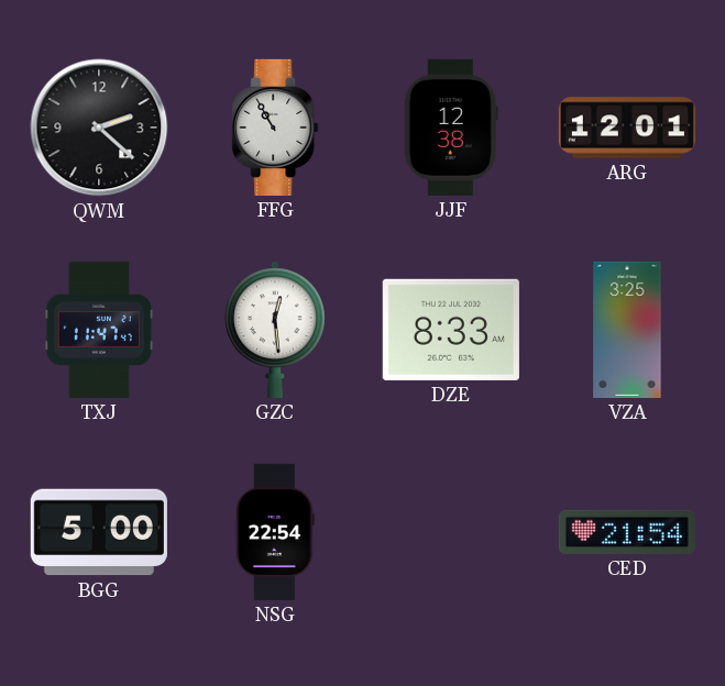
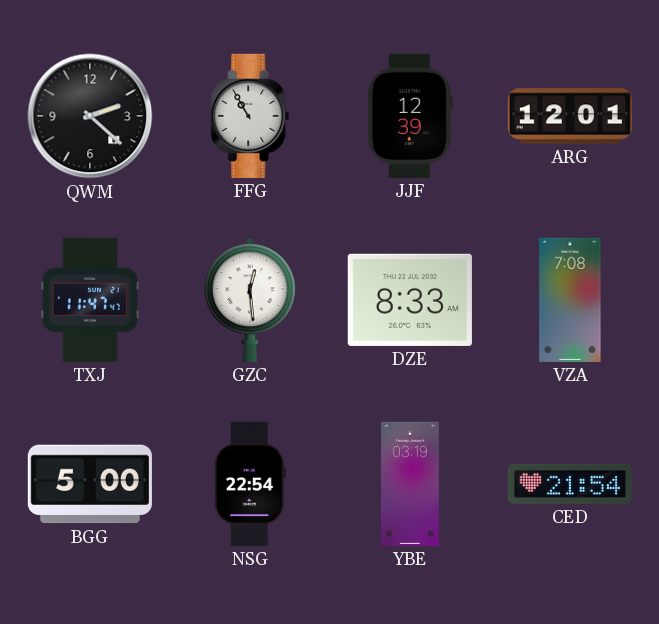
JJF: 12:38 -> 12:39 (410, 116)
VZA: 3:25 -> 7:08 (570, 300)
YBE: none -> 03:19 (411, 484)
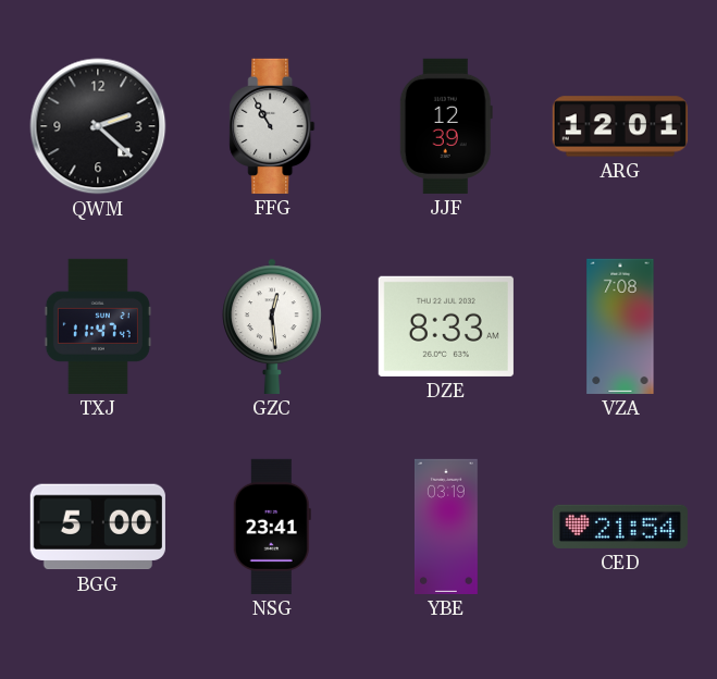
NSG: 22:54 -> 23:41 (272, 527)
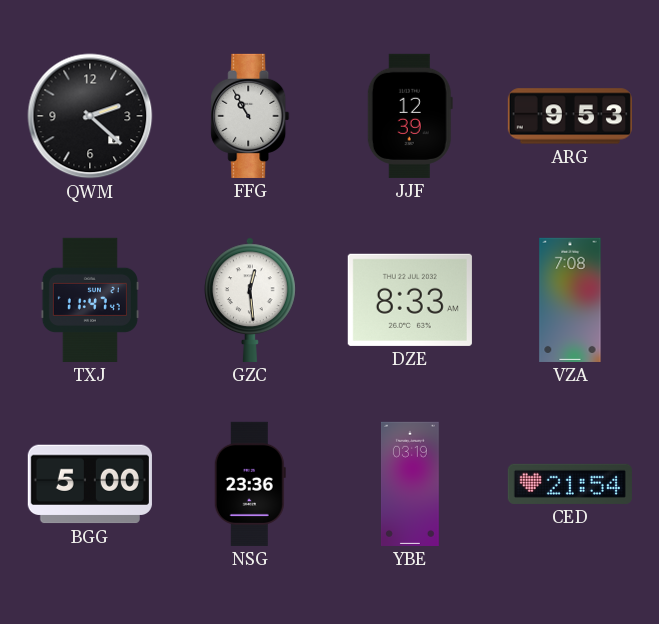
ARG: 12:01 -> 9:53 (570, 116)
NSG: 23:41 -> 23:36 (250, 484)
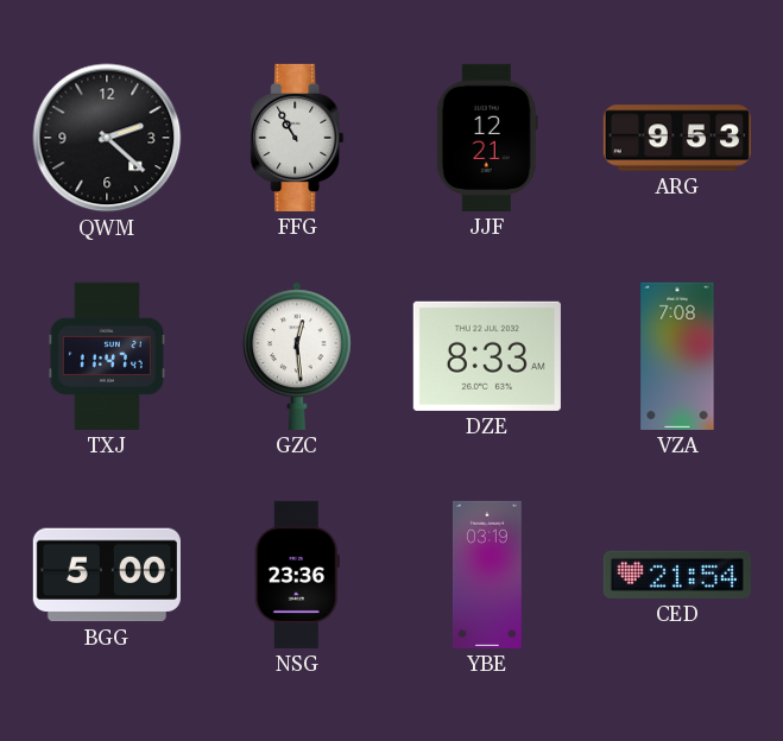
JJF: 12:39 -> 12:21 (487, 138)
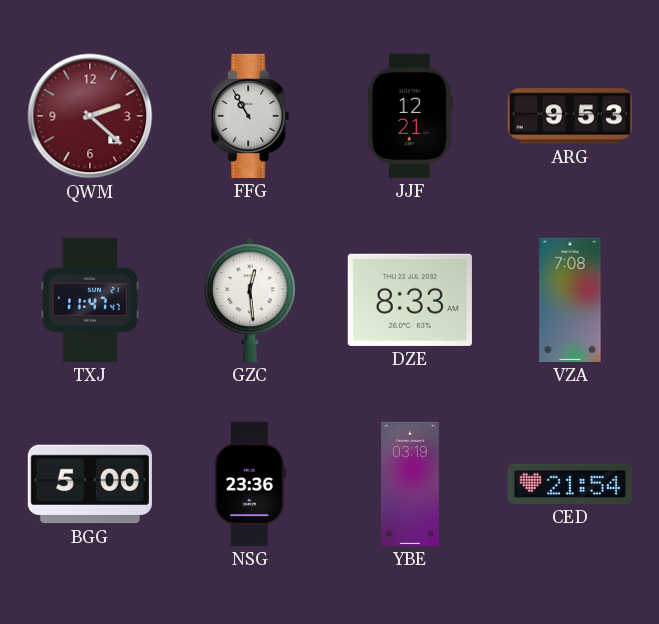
QWM dial: black -> burgundy (90, 116)
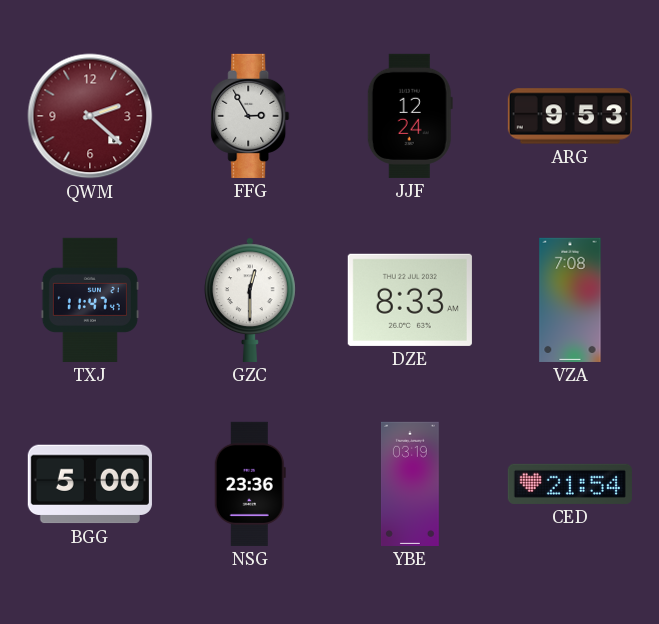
FFG: 10:55 -> 2:55 (250, 116)
JJF: 12:21 -> 12:24 (410, 116)
GZC: 12:29 -> 12:30 (251, 300)
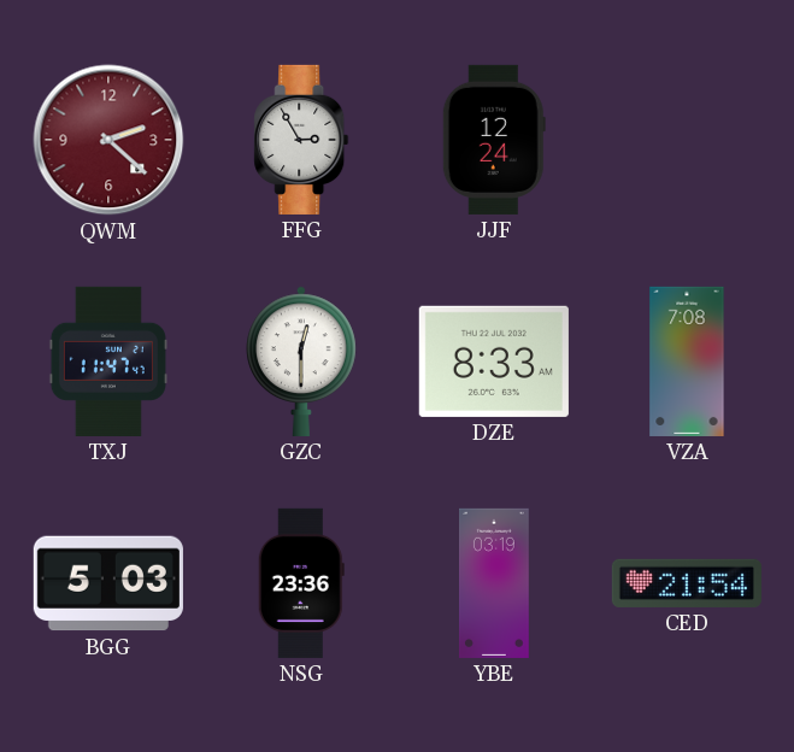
ARG: 9:53 -> none (570, 116)
BGG: 5:00 -> 5:03 (108, 583)
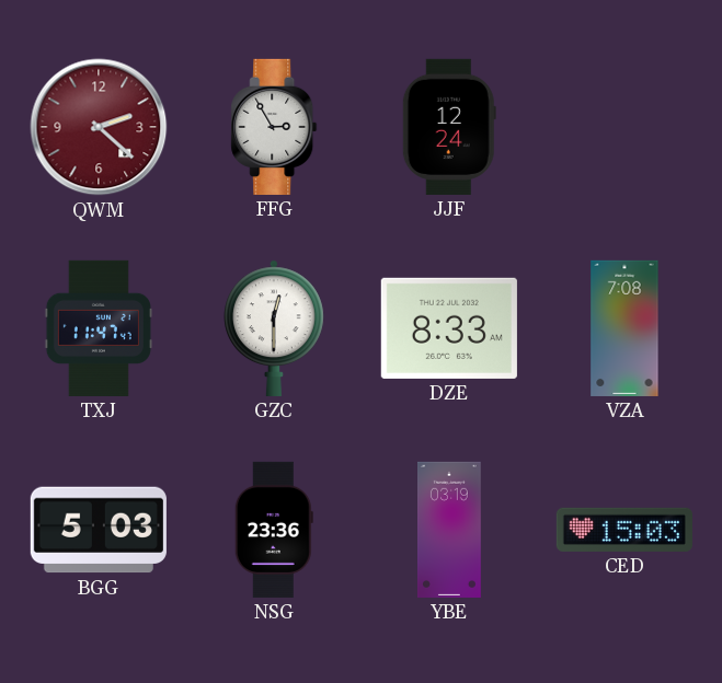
CED: 21:54 -> 15:03 (624, 530)
